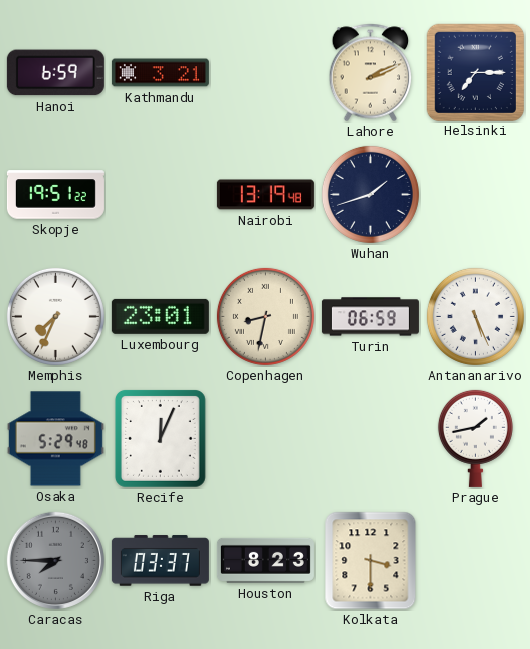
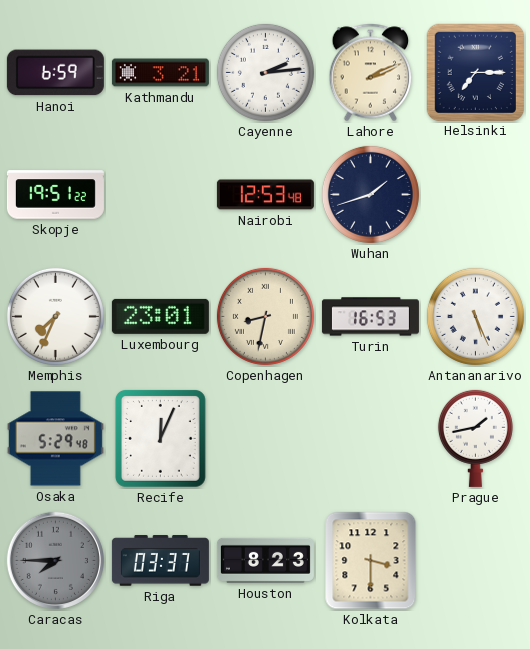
Cayenne: none -> 2:14 (265, 72)
Nairobi: 13:19 -> 12:53 (265, 195)
Turin: 06:59 -> 16:53 (370, 317)
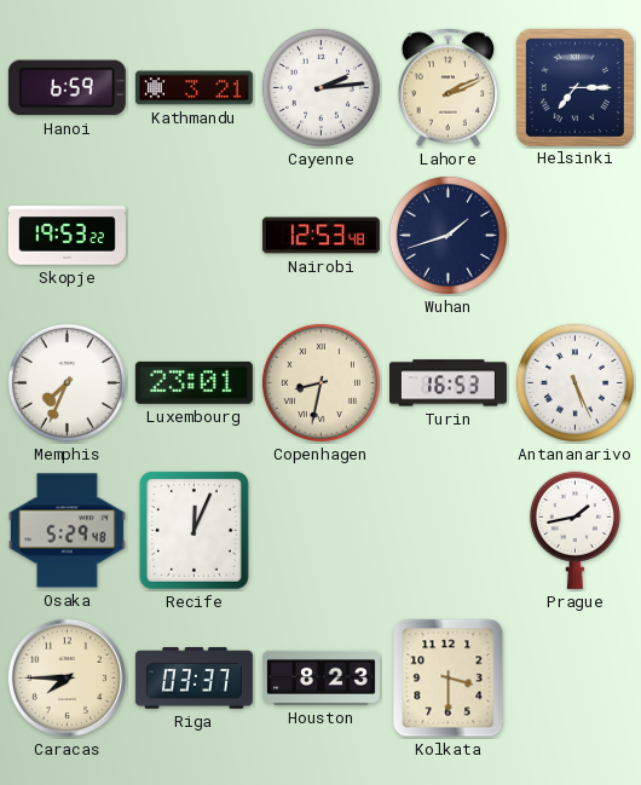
Skopje: 19:51 -> 19:53 (67, 236)
Caracas dial: grey -> cream (67, 677)
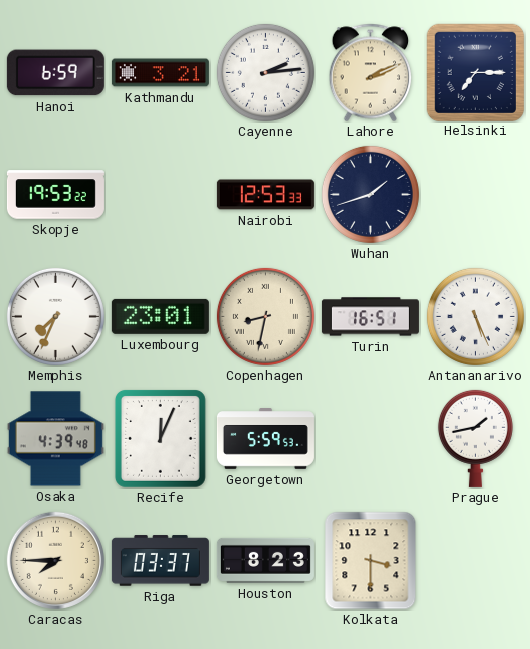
Nairobi: 12:53:48 -> 12:53:33 (265, 195)
Turin: 16:53 -> 16:51 (370, 317)
Osaka: 5:29 -> 4:39 (55, 439)
Georgetown: none -> 5:59 (265, 439)
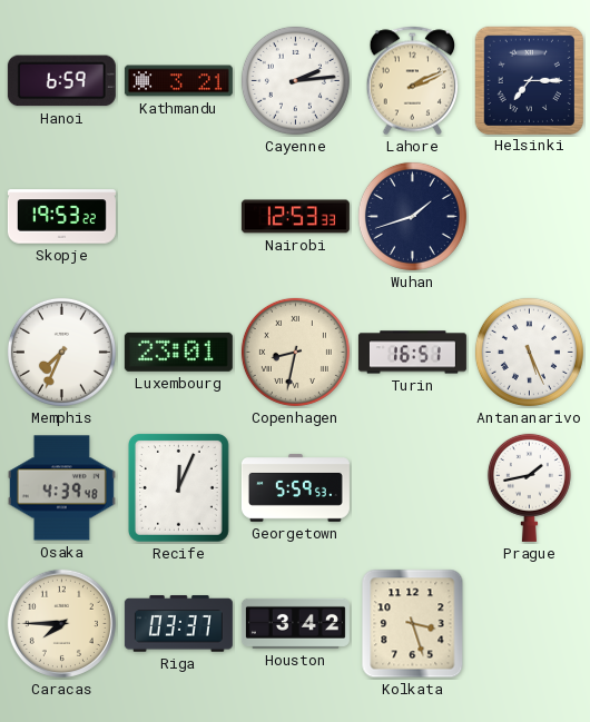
Houston: 8:23 -> 3:42 (295, 623)
Kolkata: 3:30 -> 3:27 (413, 624)
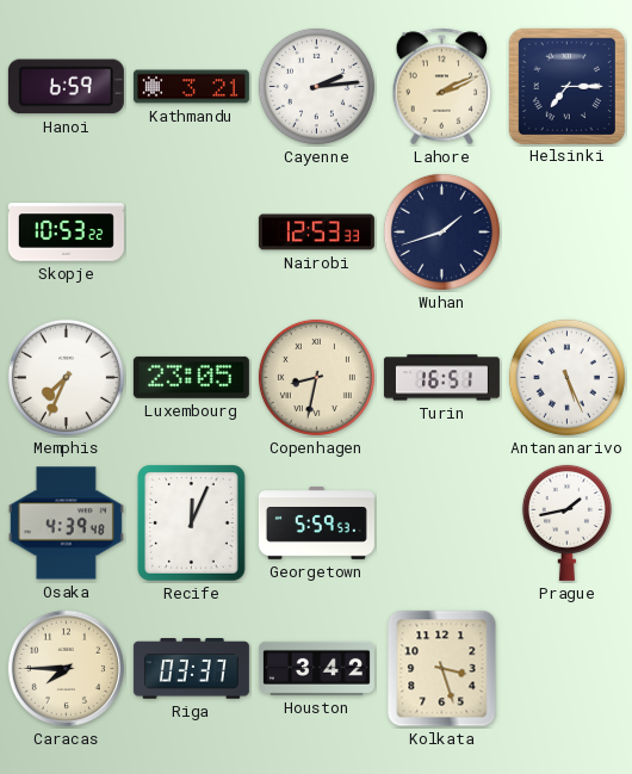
Skopje: 19:53 -> 10:53 (66, 233)
Luxembourg: 23:01 -> 23:05 (191, 377)
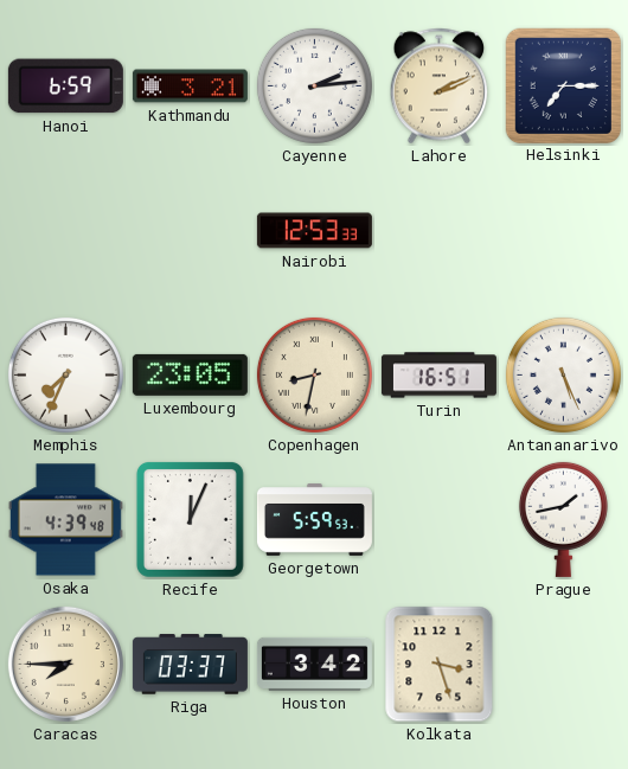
Skopje: 10:53 -> none (66, 233)
Wuhan: 1:42 -> none (441, 231)
